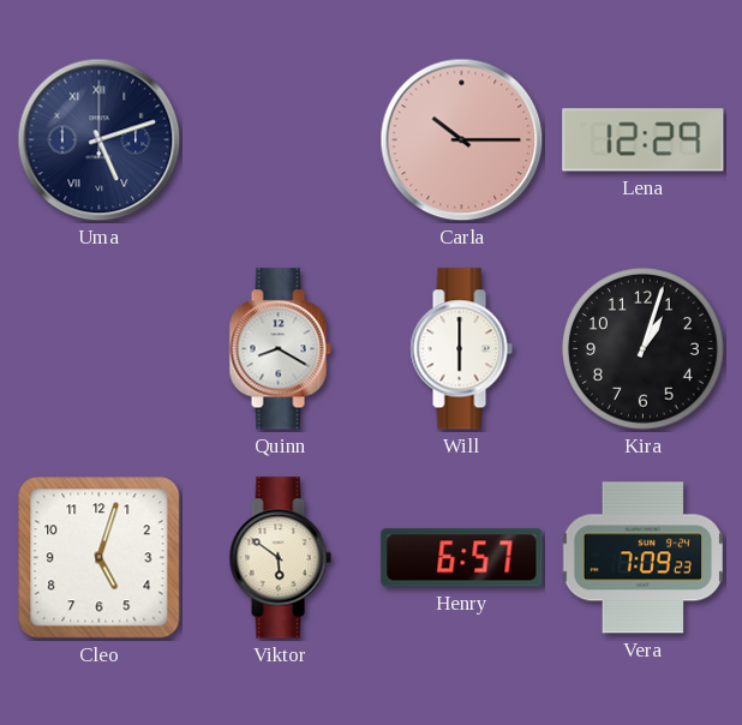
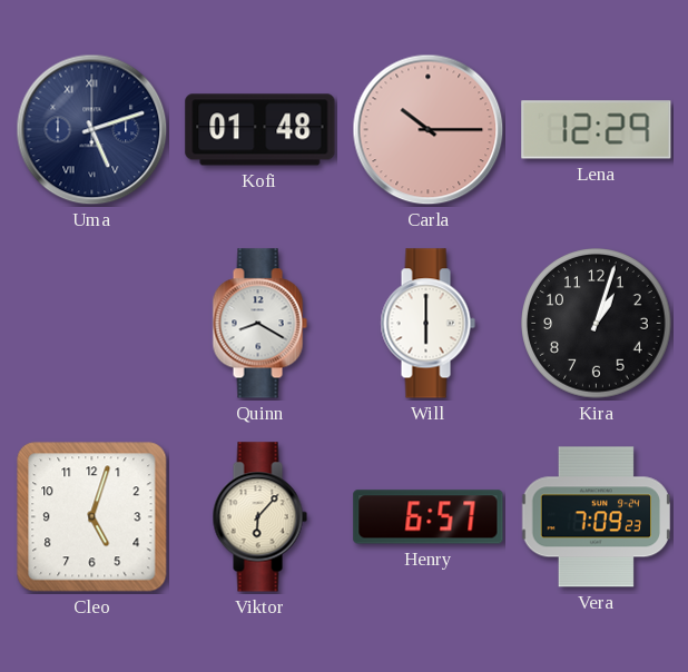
Kofi: none -> 01:48 (261, 130)
Viktor: 5:51 -> 6:07 (259, 517)
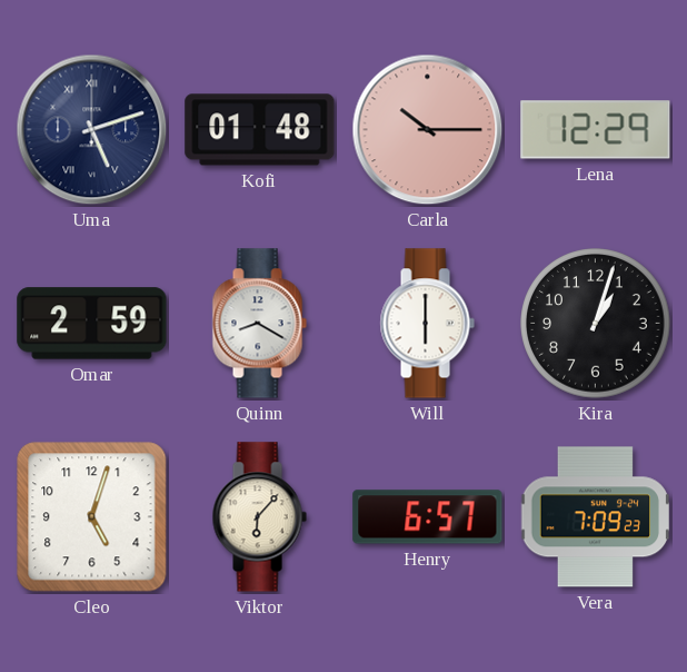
Omar: none -> 2:59 (92, 324)
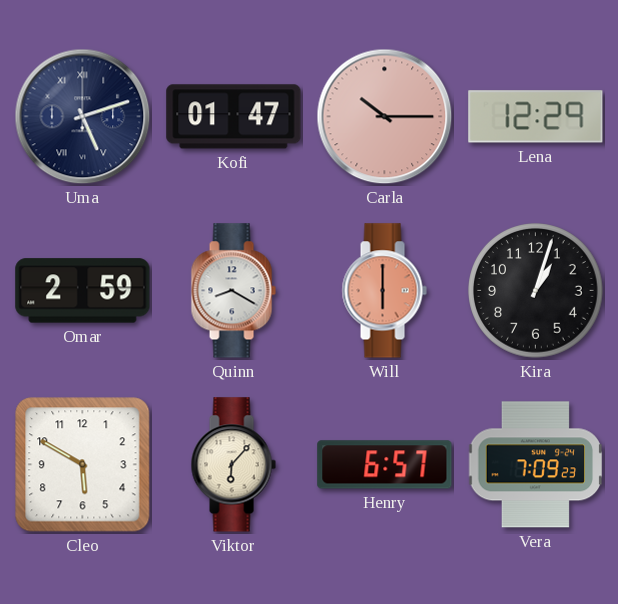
Kofi: 01:48 -> 01:47 (234, 117)
Will dial: white -> salmon (384, 291)
Cleo: 5:03 -> 5:50 (83, 465)
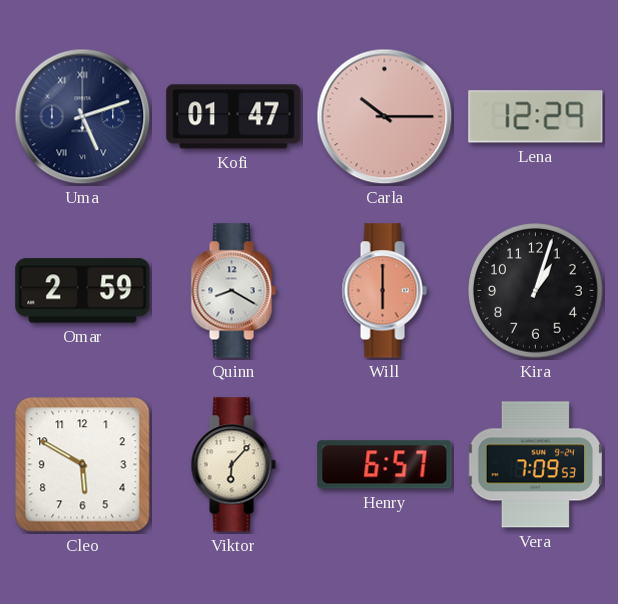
Vera: 7:09:23 -> 7:09:53 (536, 465)
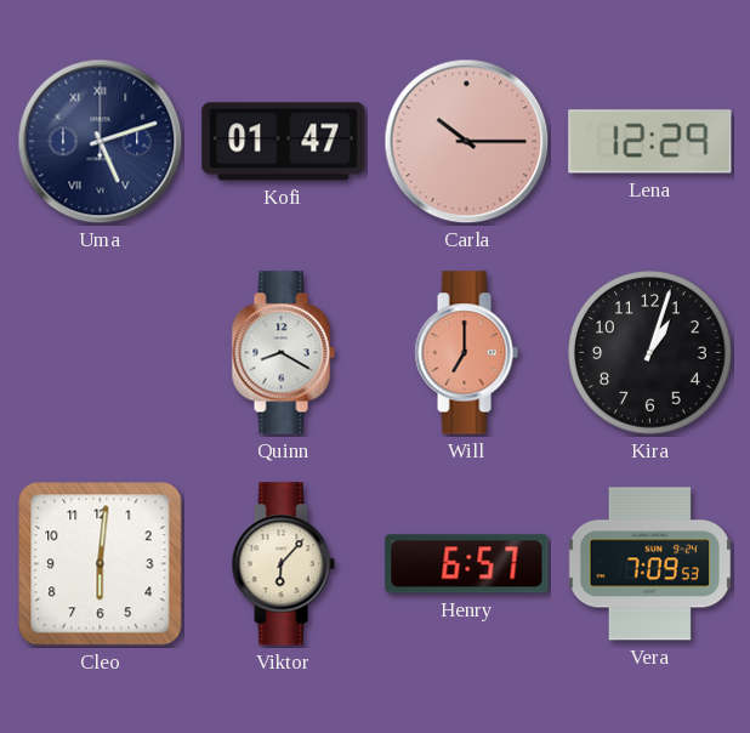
Omar: 2:59 -> none (83, 291)
Will: 6:00 -> 7:00 (466, 353)
Cleo: 5:50 -> 6:01 (101, 564)
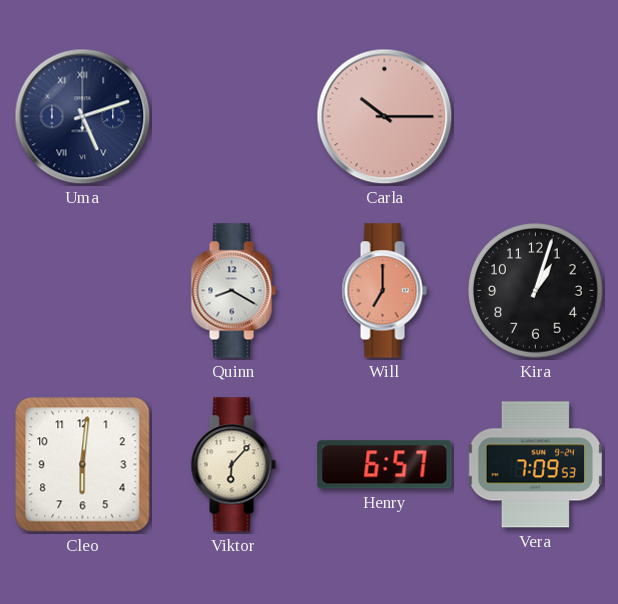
Kofi: 01:47 -> none (284, 142)
Lena: 12:29 -> none (650, 142)
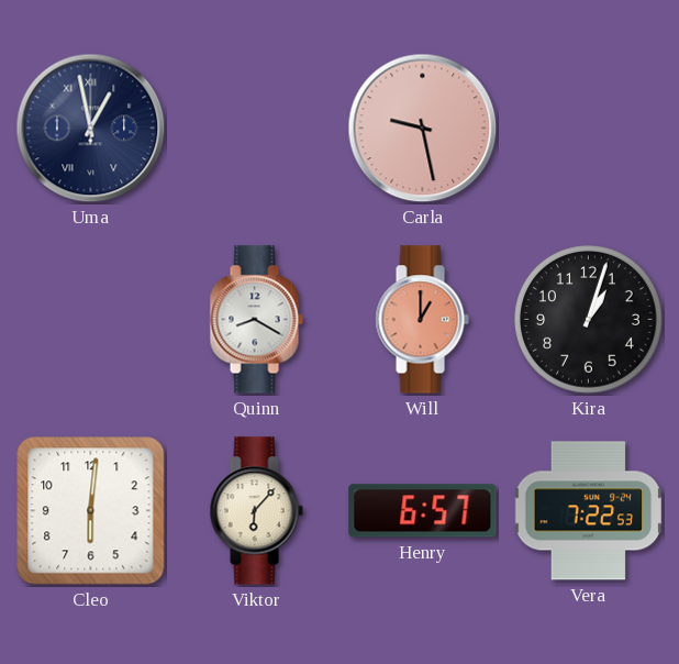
Uma: 5:12 -> 12:58 (91, 129)
Carla: 10:15 -> 9:28 (423, 129)
Will: 7:00 -> 1:00 (422, 320)
Vera: 7:09 -> 7:22 (589, 511)
